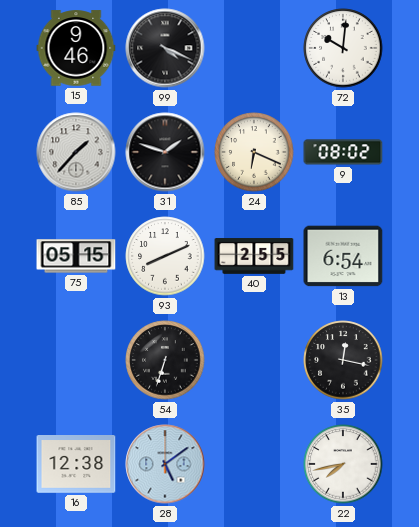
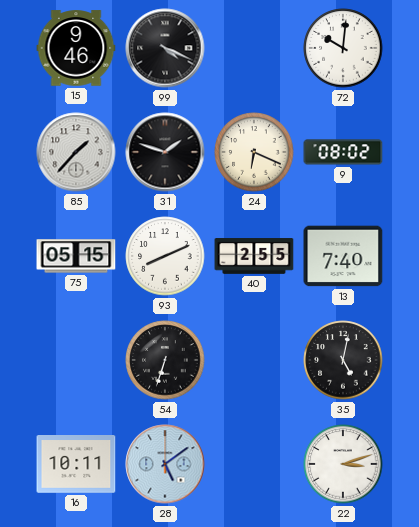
13: 6:54 -> 7:40 (343, 256)
35: 12:17 -> 5:02 (343, 360)
16: 12:38 -> 10:11 (76, 465)
22: 7:43 -> 3:12 (343, 464)
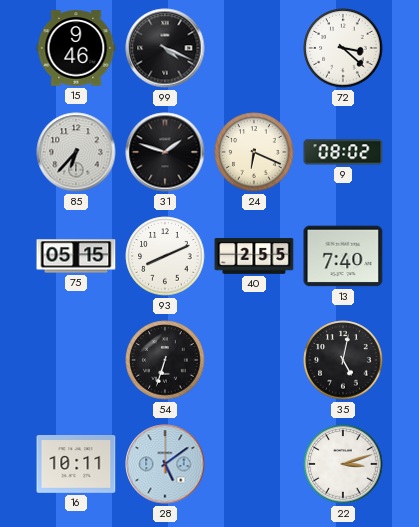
72: 10:01 -> 3:22 (343, 48)
85: 1:37 -> 6:37 (76, 152)
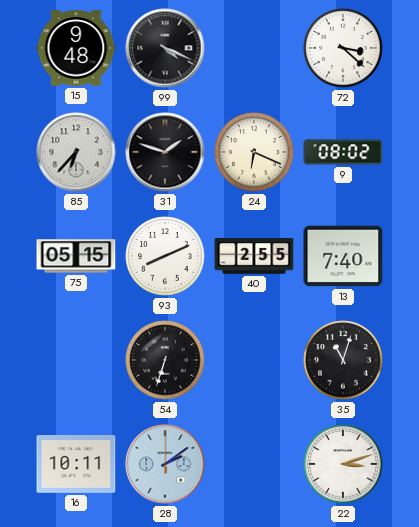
15: 9:46 -> 9:48 (76, 48)
35: 5:02 -> 11:03 (343, 360)
28: 5:09 -> 2:09 (165, 464)
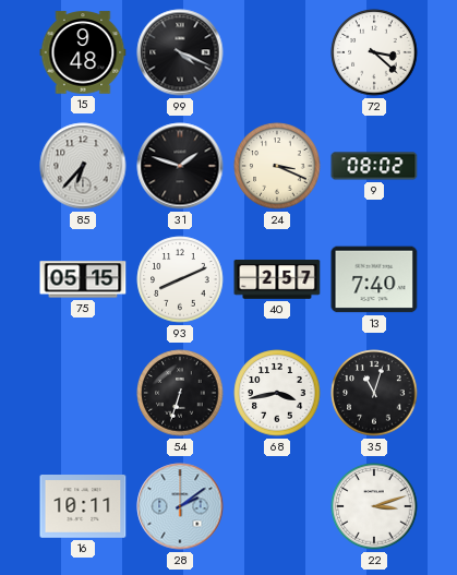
24: 6:19 -> 3:19 (277, 166)
40: 2:55 -> 2:57 (277, 279)
68: none -> 3:43 (277, 393)
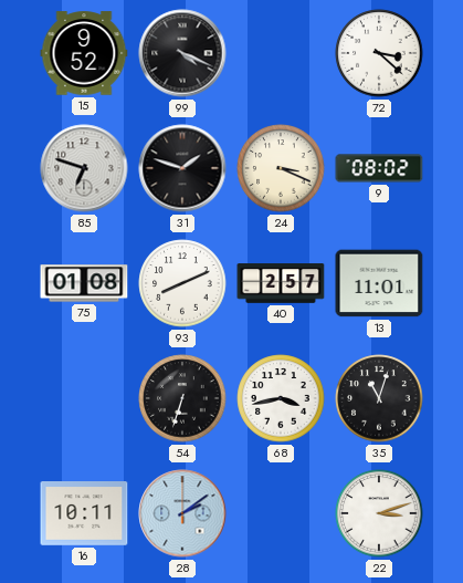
15: 9:48 -> 9:52 (84, 53)
85: 6:37 -> 6:48 (84, 168)
75: 05:15 -> 01:08 (84, 283)
13: 7:40 -> 11:01 (379, 283)
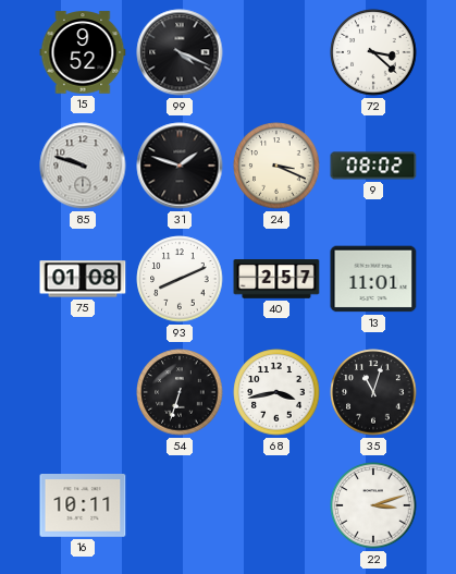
85: 6:48 -> 9:48 (83, 166)
28: 2:09 -> none (182, 513)
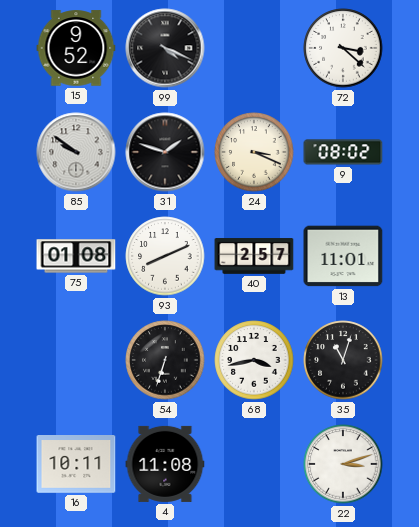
85: 9:48 -> 9:51 (76, 152)
4: none -> 11:08 (165, 464)
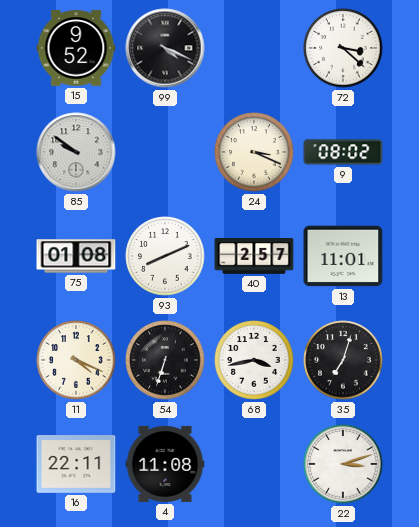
31: 1:48 -> none (165, 152)
11: none -> 4:19 (76, 360)
35: 11:03 -> 7:03 (343, 360)
16: 10:11 -> 22:11 (76, 465)
